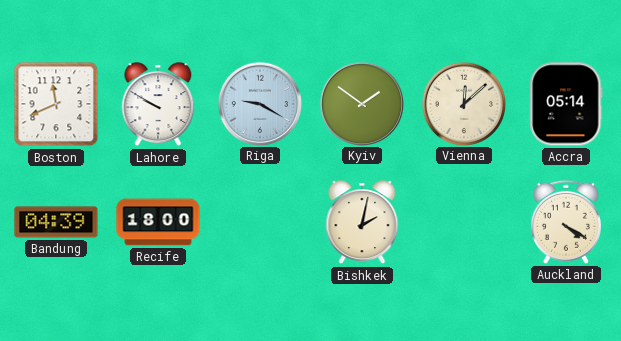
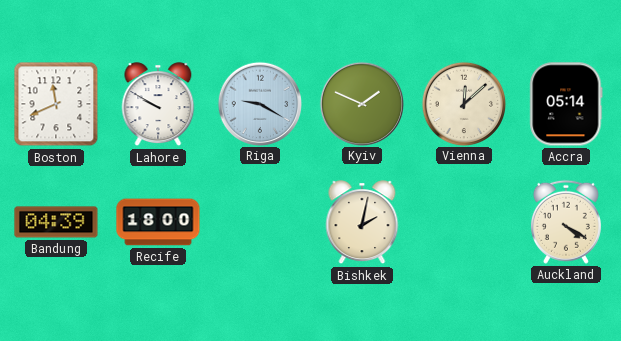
Kyiv: 1:51 -> 1:49 (361, 103)
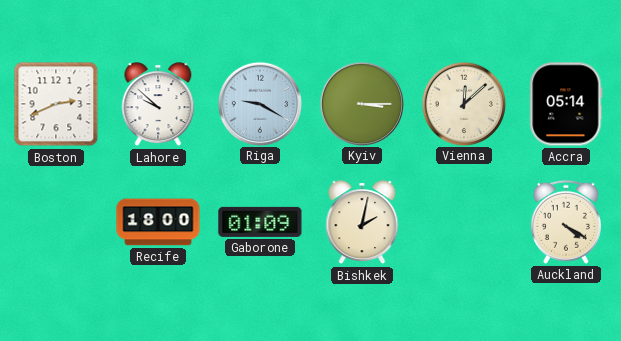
Boston: 11:41 -> 2:41 (56, 104)
Lahore: 9:50 -> 9:52 (158, 105)
Kyiv: 1:49 -> 3:15 (361, 103)
Bandung: 04:39 -> none (56, 222)
Gaborone: none -> 01:09 (260, 222)
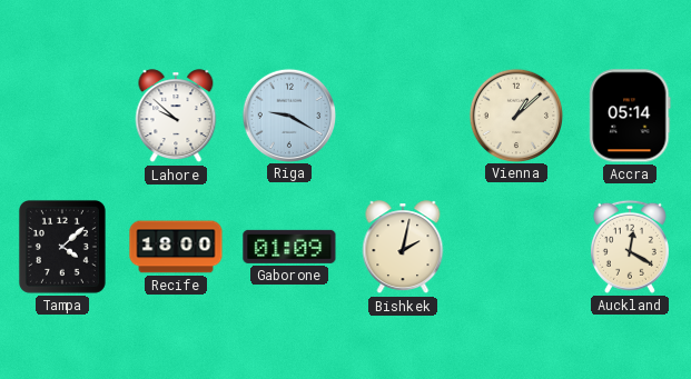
Boston: 2:41 -> none (56, 104)
Kyiv: 3:15 -> none (361, 103)
Vienna: 12:08 -> 1:08 (515, 114)
Tampa: none -> 4:08 (62, 247)
Auckland: 4:20 -> 12:20 (630, 247)
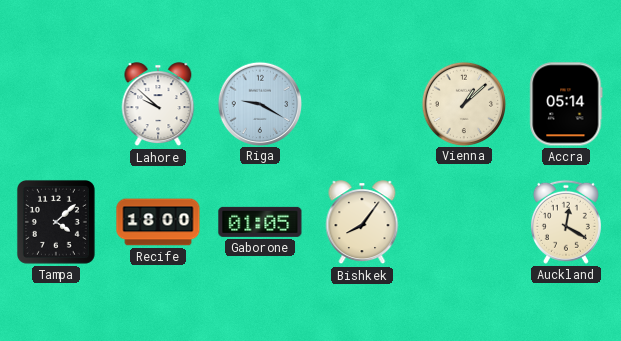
Gaborone: 01:09 -> 01:05 (260, 222)
Bishkek: 2:02 -> 8:06 (362, 223)
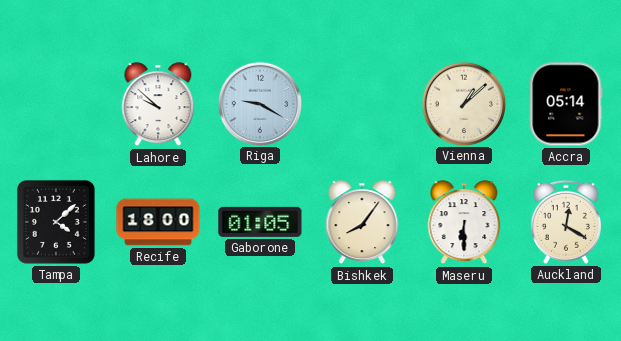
Maseru: none -> 6:30 (464, 223)
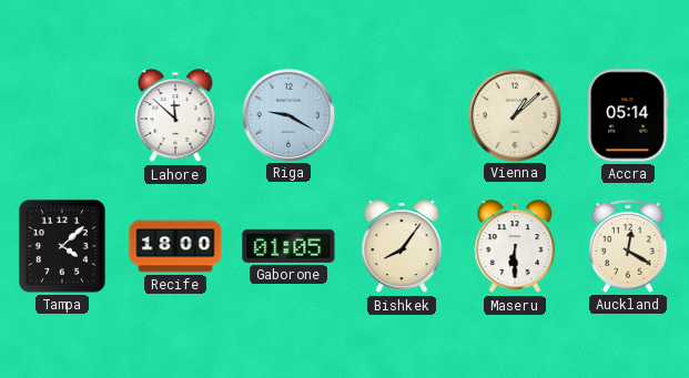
Lahore: 9:52 -> 11:52 (175, 116)
